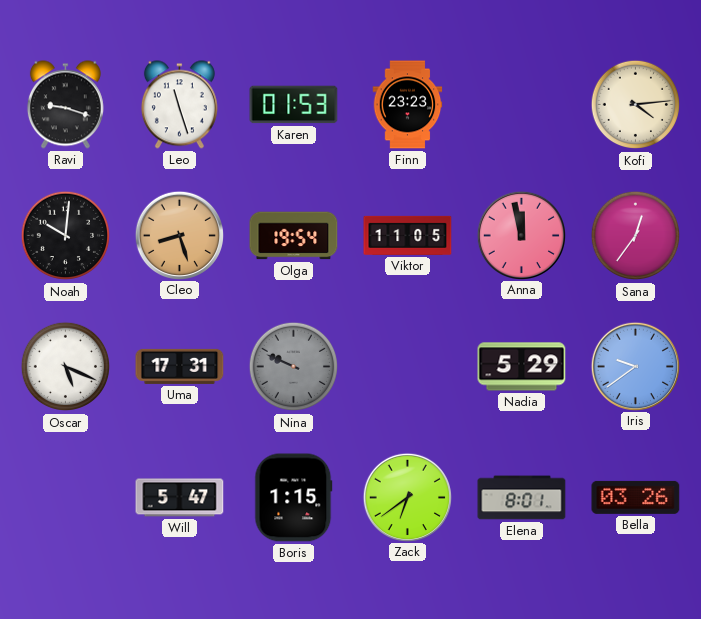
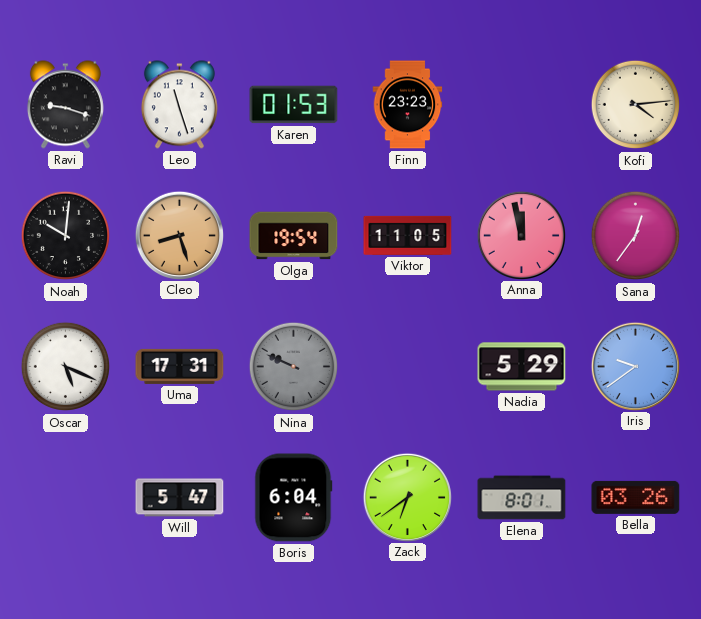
Boris: 1:15 -> 6:04 (294, 498)
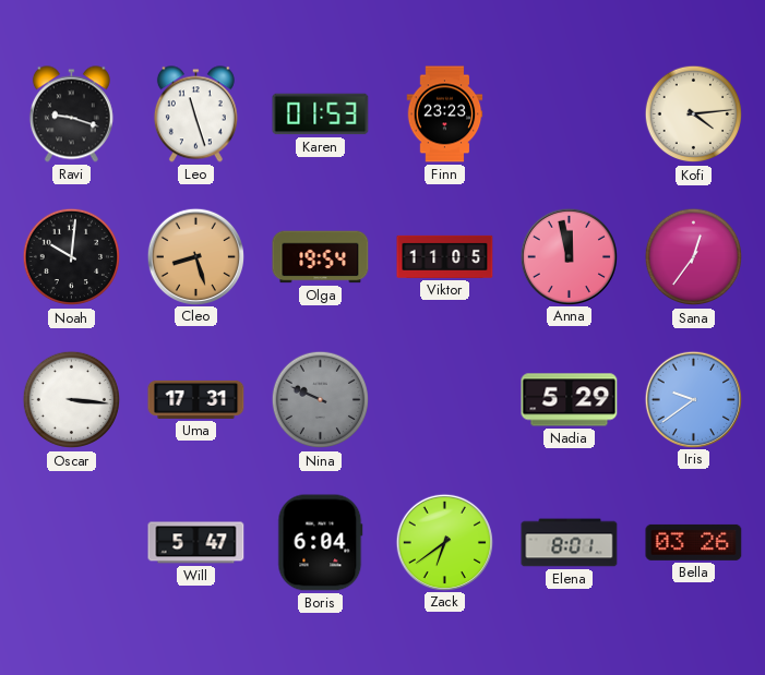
Oscar: 5:19 -> 3:16 (72, 400)
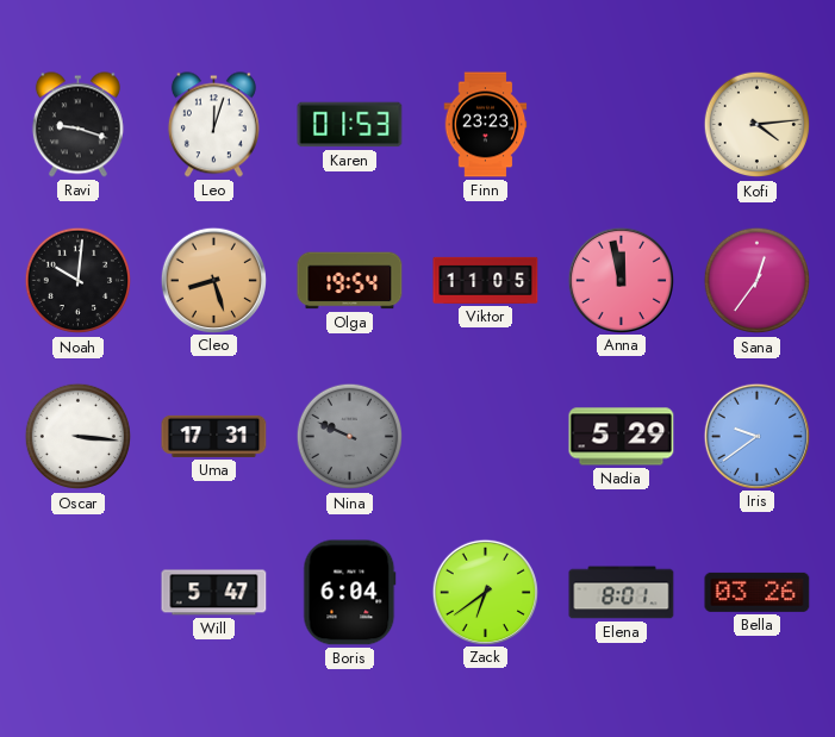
Leo: 11:27 -> 12:03 (213, 125)
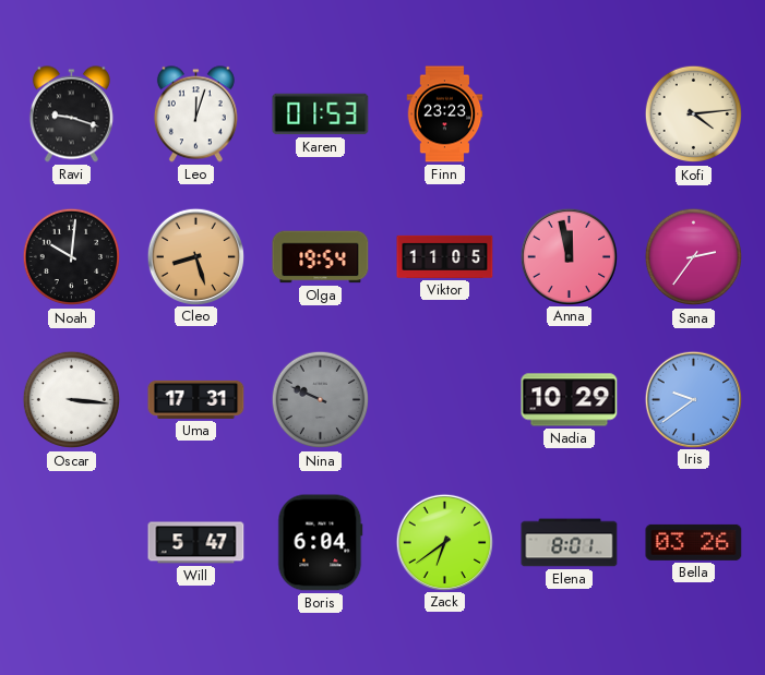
Sana: 12:36 -> 2:36 (694, 257)
Nadia: 5:29 -> 10:29 (570, 400)
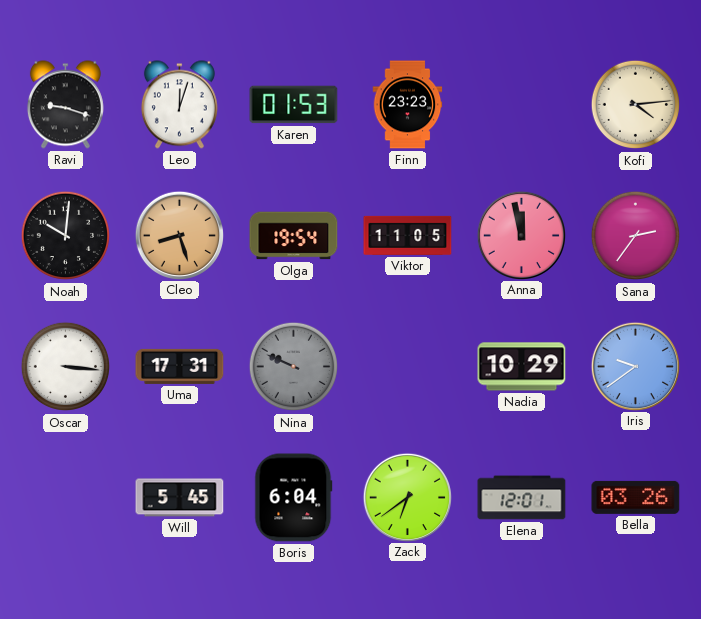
Will: 5:47 -> 5:45 (180, 498)
Elena: 8:01 -> 12:01 (522, 498)
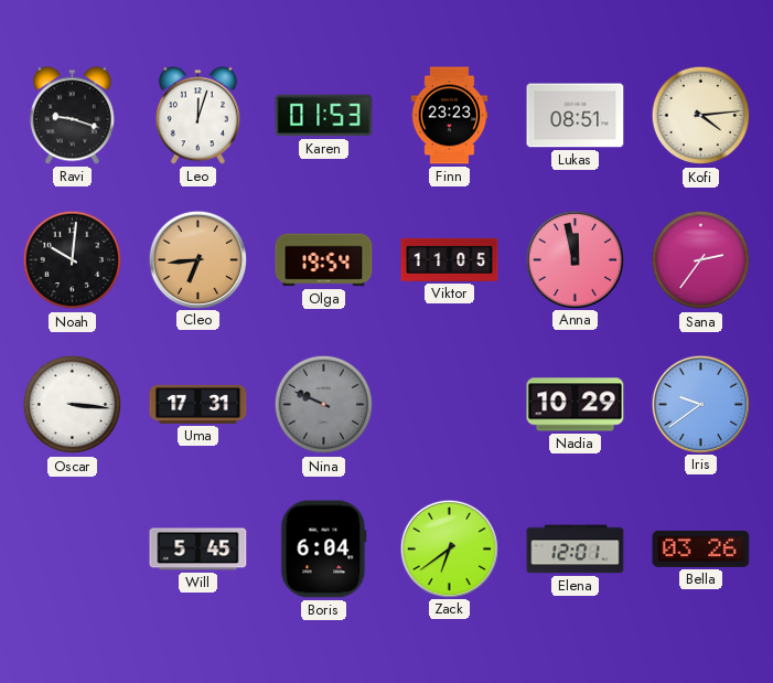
Lukas: none -> 08:51 (576, 116)
Cleo: 8:27 -> 6:44 (197, 259)
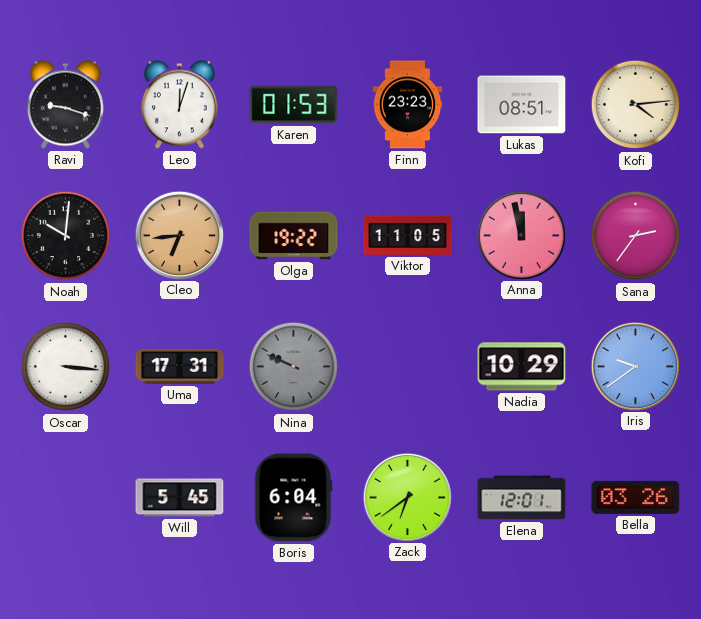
Olga: 19:54 -> 19:22 (294, 236)
